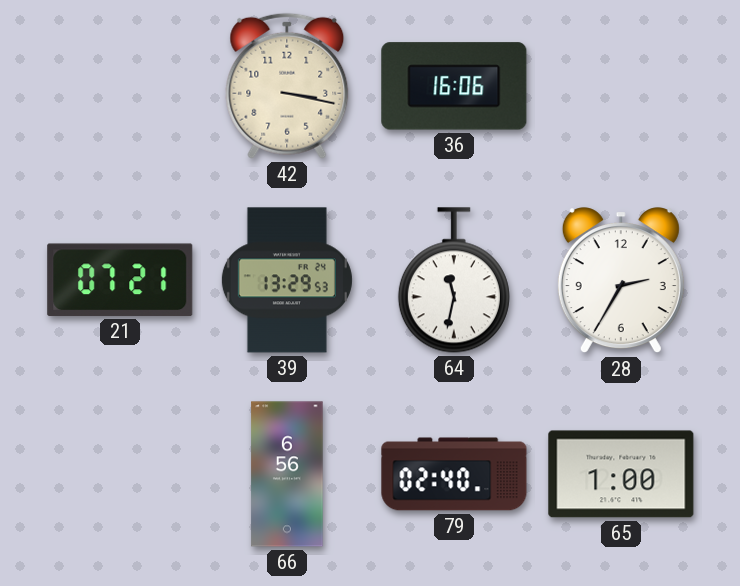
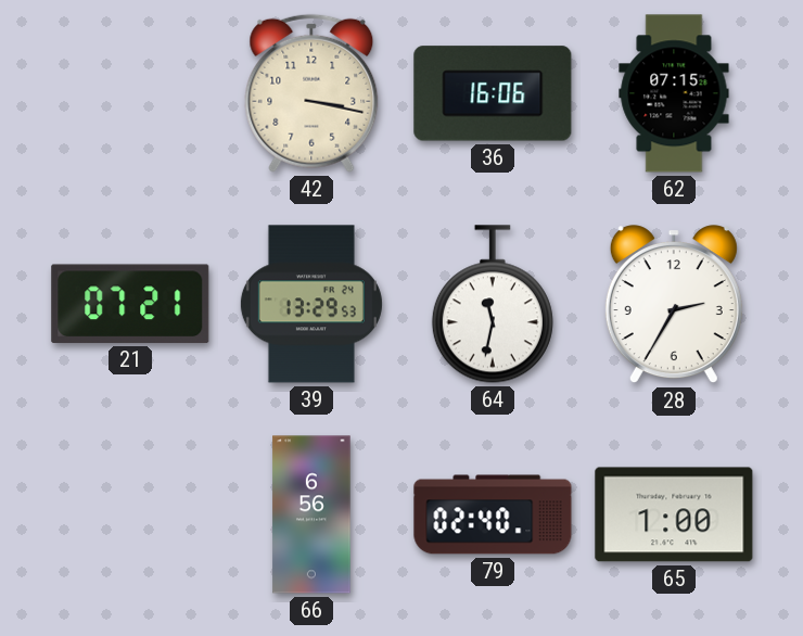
62: none -> 07:15 (674, 93)
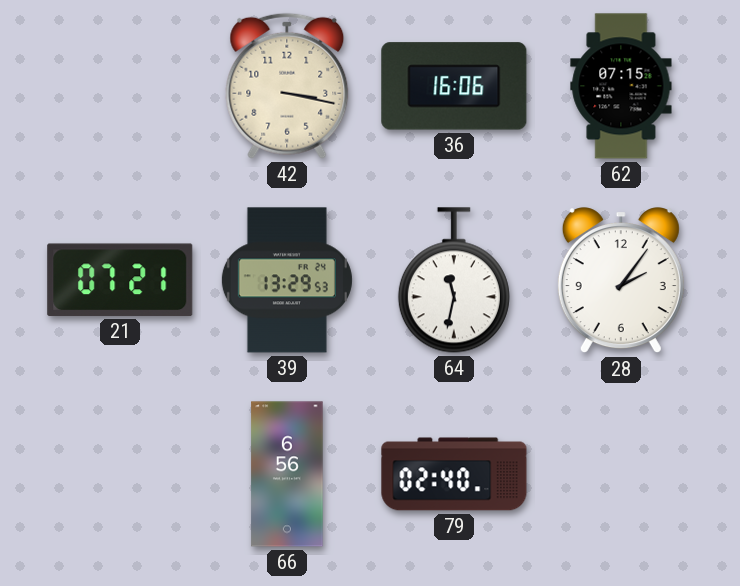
28: 2:35 -> 2:06 (621, 281)
65: 1:00 -> none (674, 514)
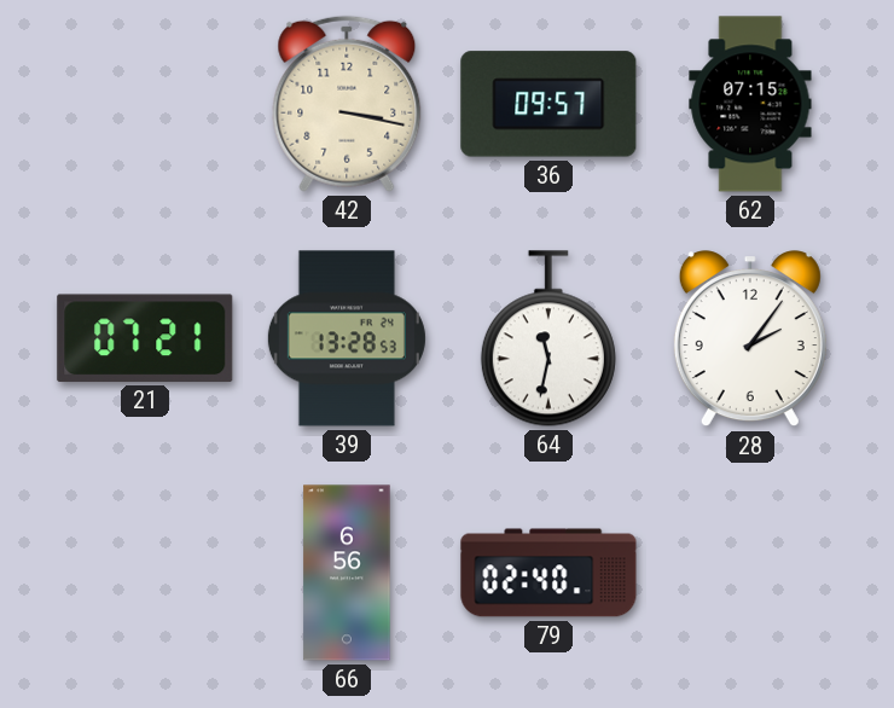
36: 16:06 -> 09:57 (548, 104)
39: 13:29 -> 13:28 (347, 338)
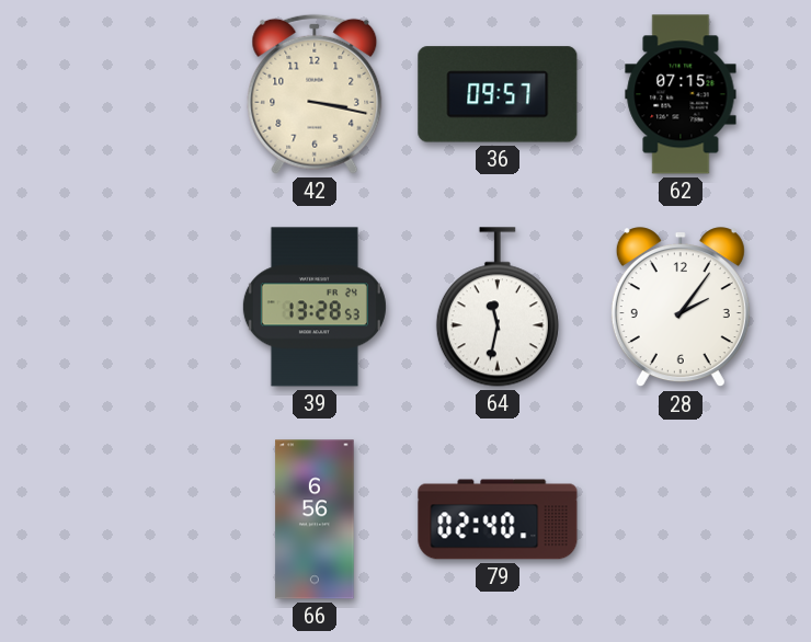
21: 07:21 -> none (145, 338)
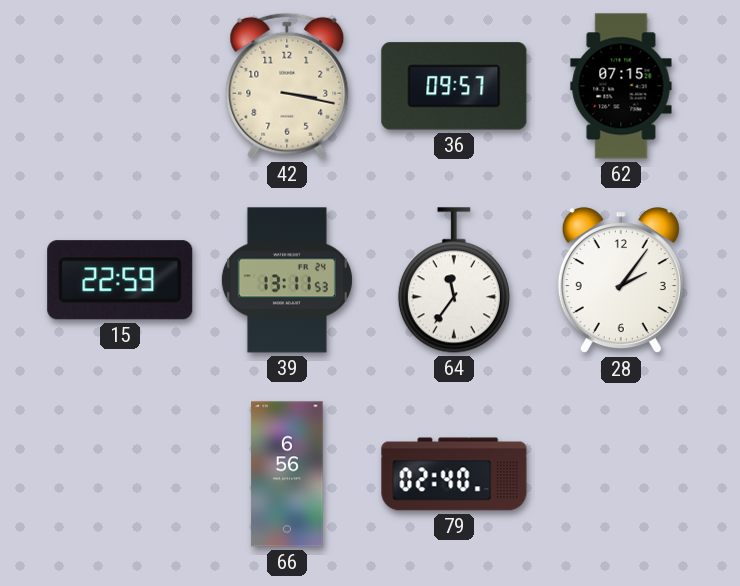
15: none -> 22:59 (120, 280)
39: 13:28 -> 13:11 (287, 280)
64: 11:32 -> 11:36 (454, 280)
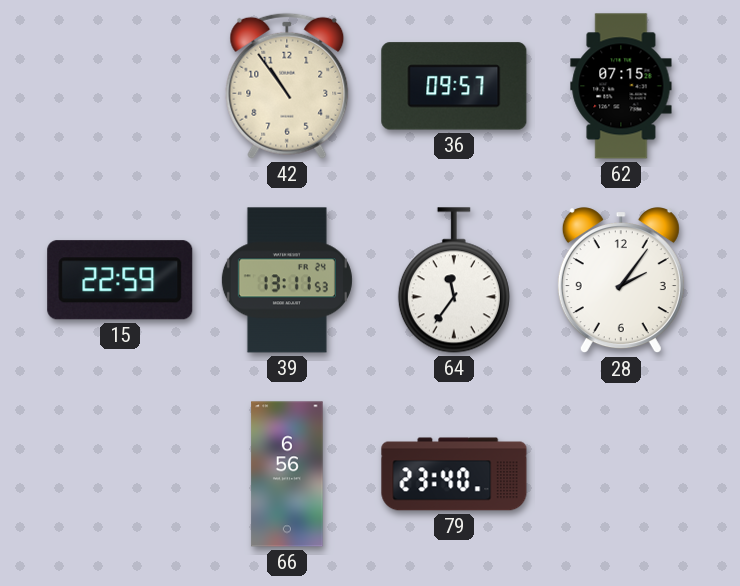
42: 3:17 -> 10:54 (287, 86)
79: 02:40 -> 23:40 (454, 474)
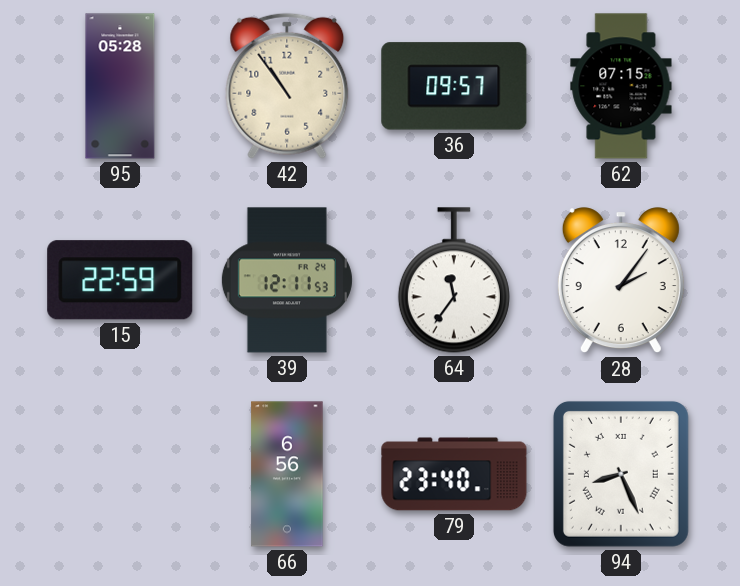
95: none -> 05:28 (120, 86)
39: 13:11 -> 12:11 (287, 280)
94: none -> 8:26 (621, 474)
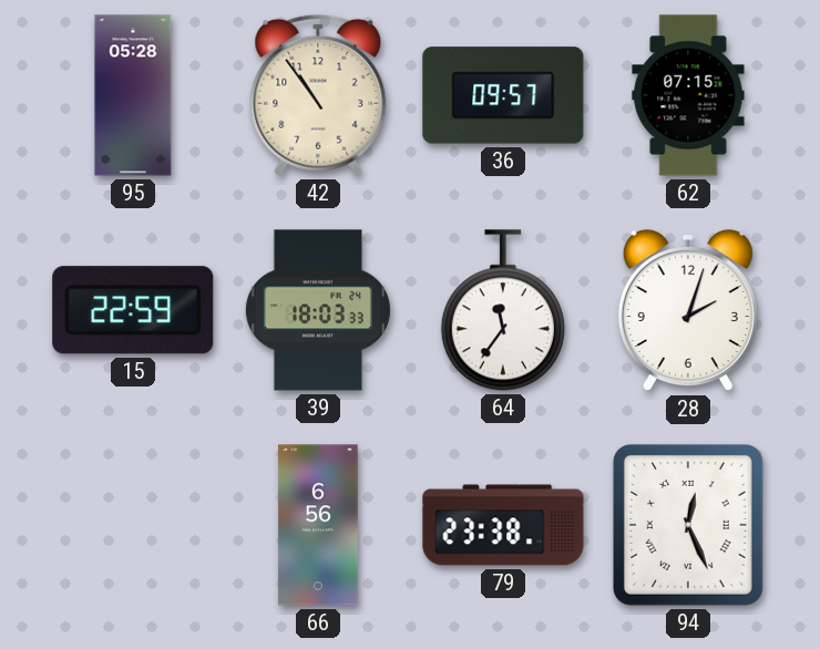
39: 12:11 -> 18:03 (318, 310)
28: 2:06 -> 2:03 (688, 311)
79: 23:40 -> 23:38 (503, 525)
94: 8:26 -> 12:26 (688, 525)
